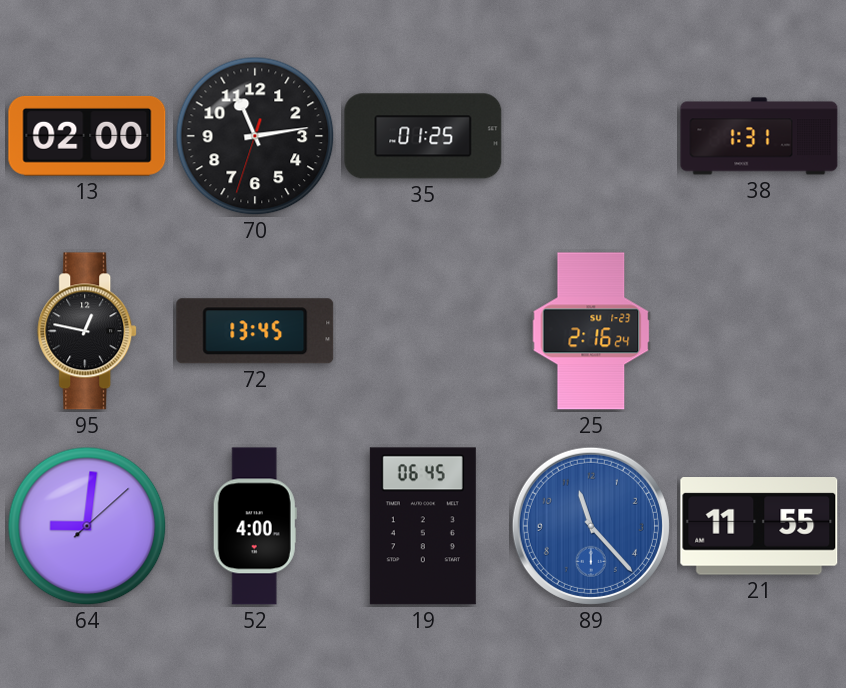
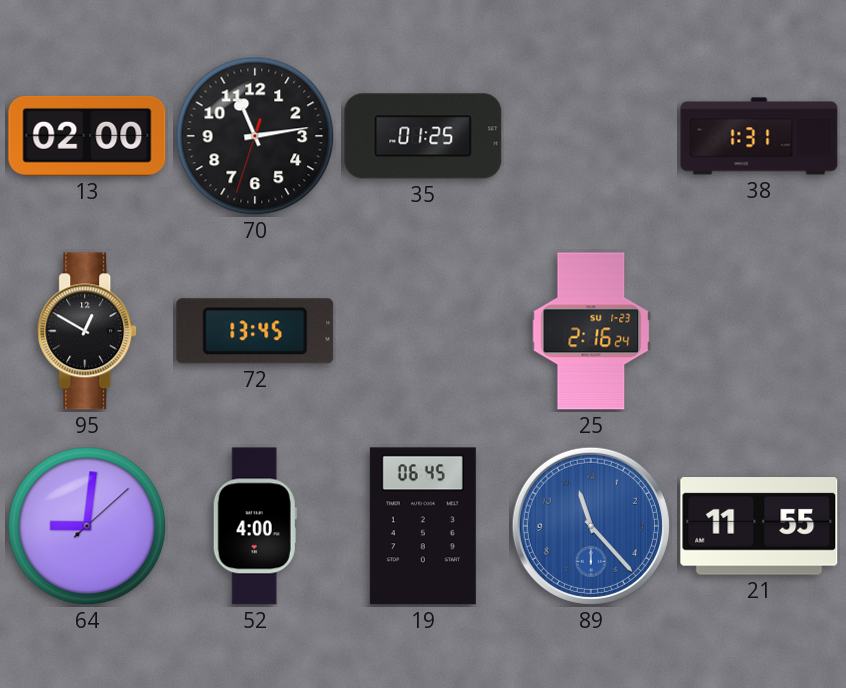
95: 12:47 -> 12:50 (88, 331)
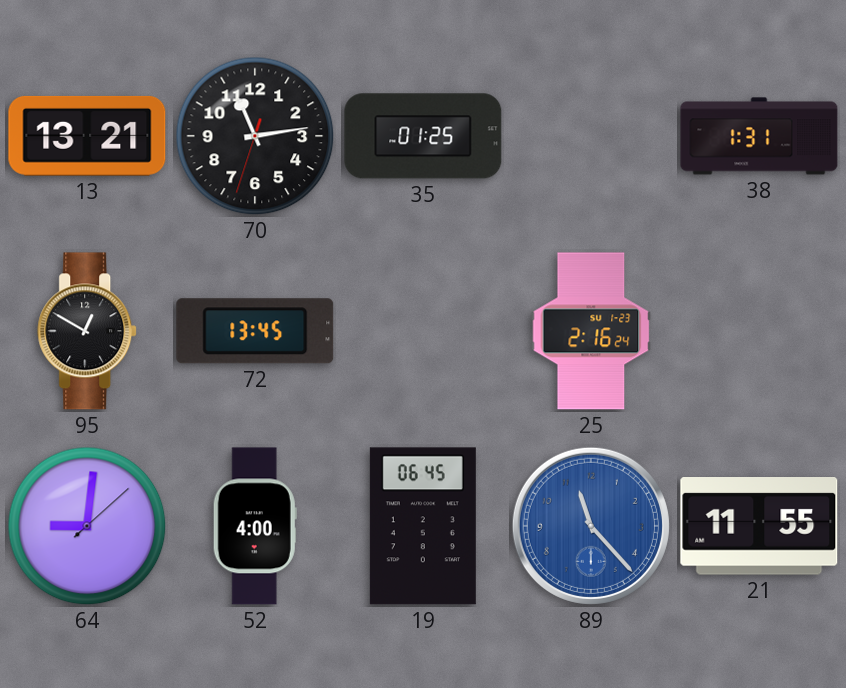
13: 02:00 -> 13:21 (87, 136)
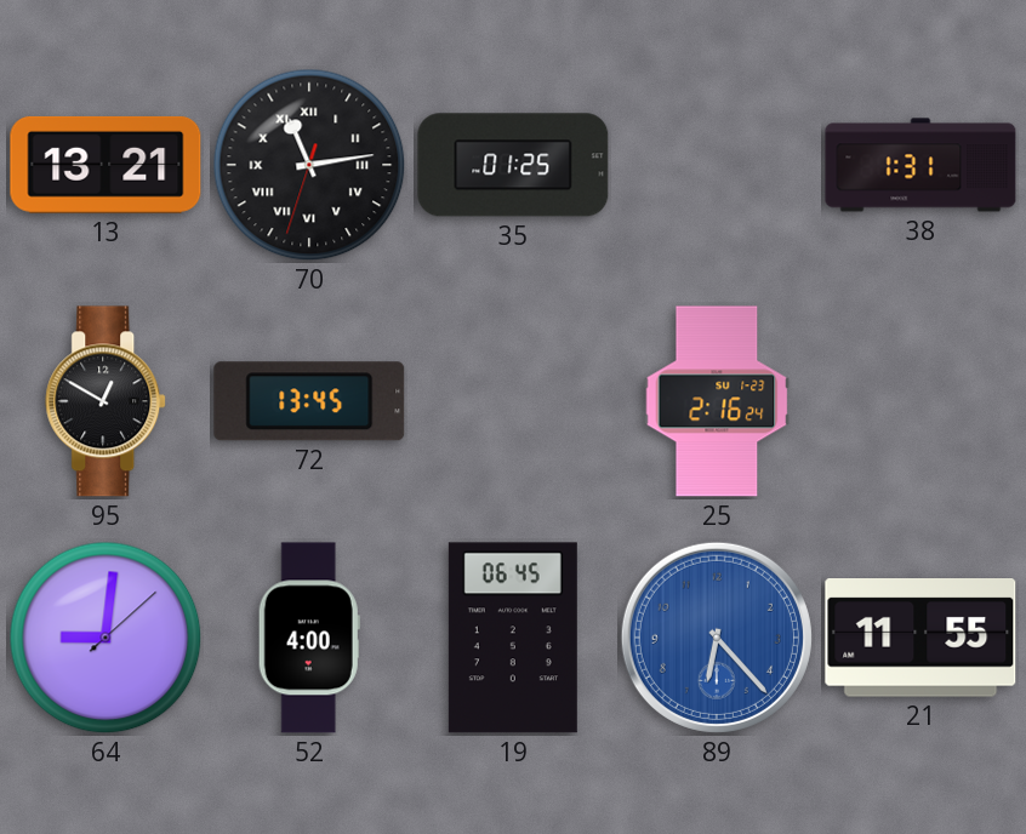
70 numerals: Arabic -> Roman (309, 165)
89: 11:23 -> 6:23 (717, 638)
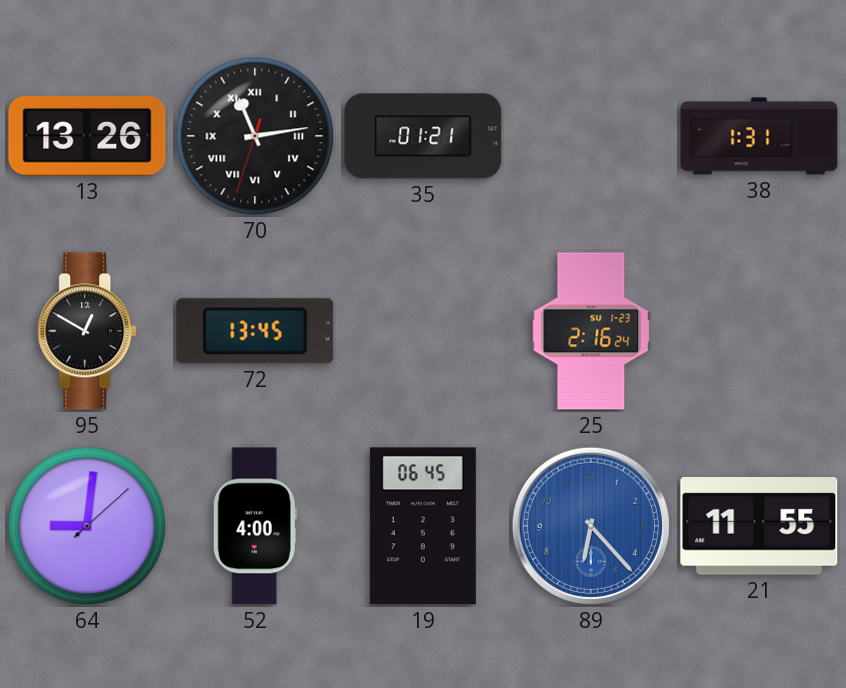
13: 13:21 -> 13:26 (87, 136)
35: 01:25 -> 01:21 (423, 136)
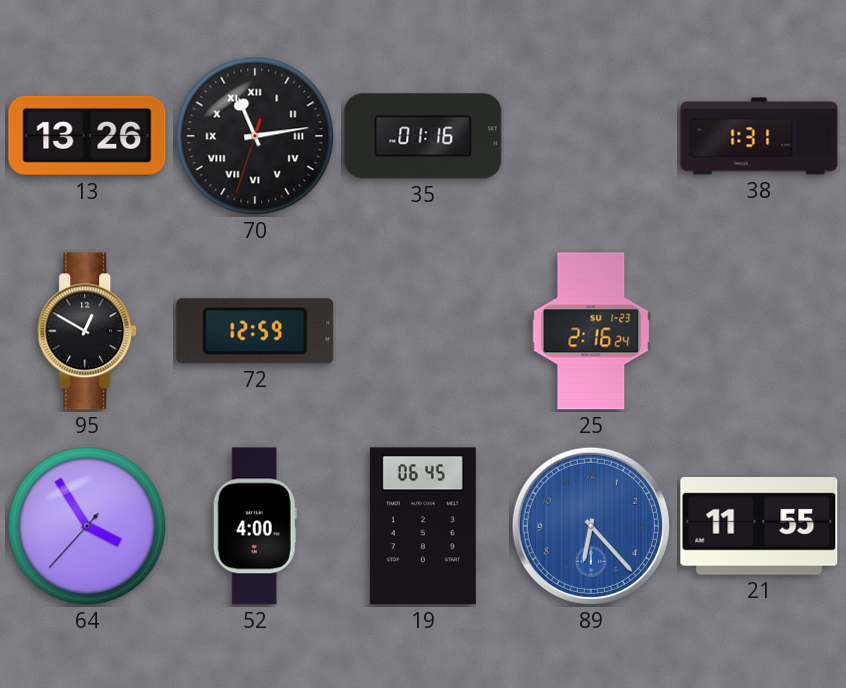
35: 01:21 -> 01:16 (423, 136)
72: 13:45 -> 12:59 (255, 331)
64: 9:01 -> 3:54 (87, 526)
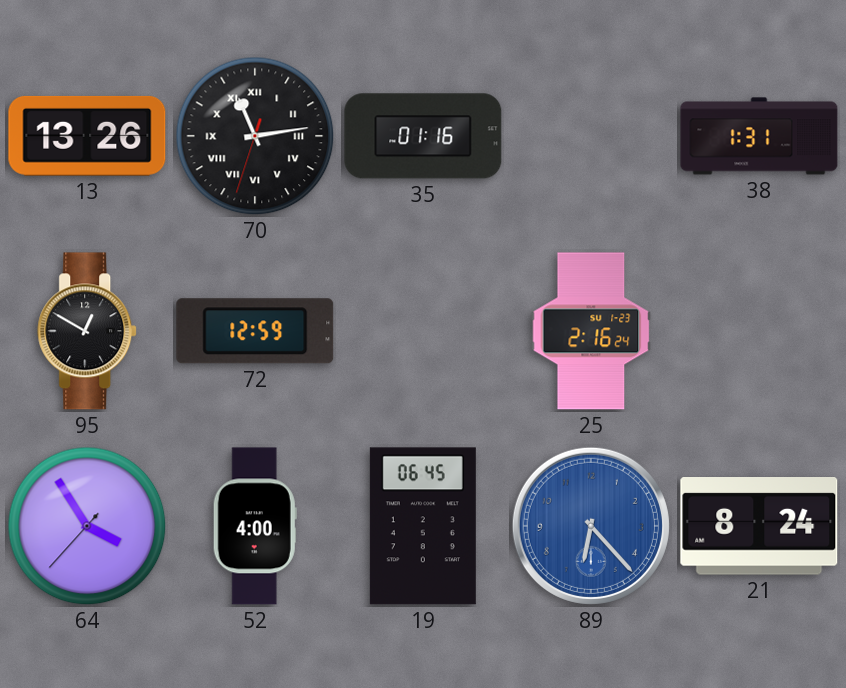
21: 11:55 -> 8:24 (759, 527)
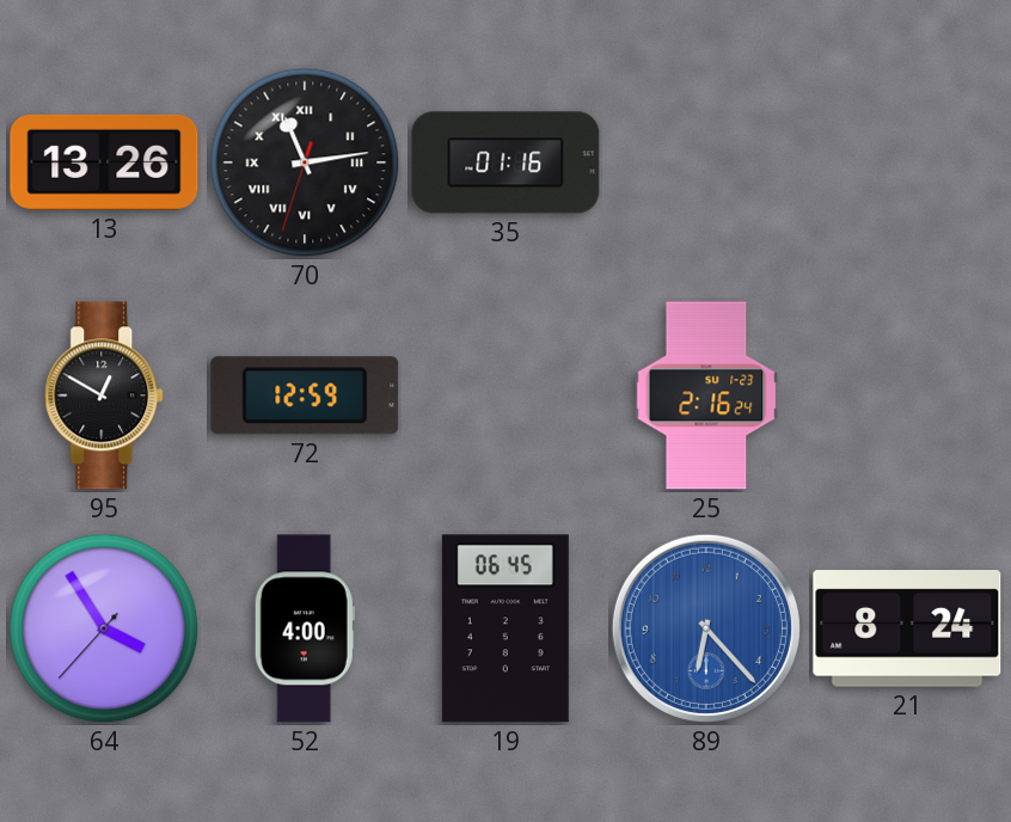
38: 1:31 -> none (759, 136)
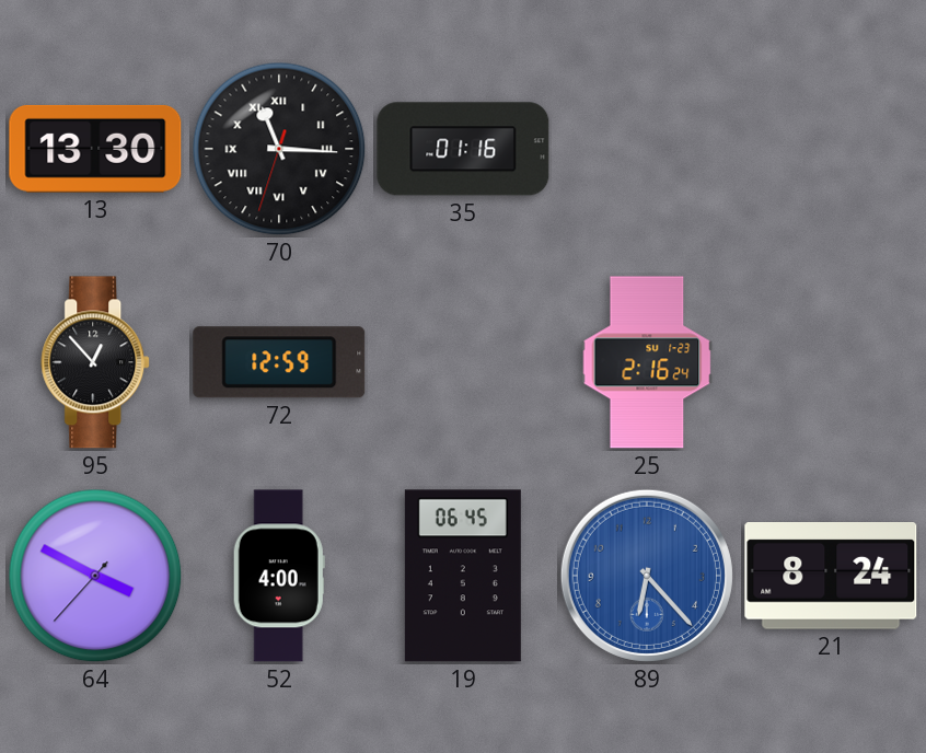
13: 13:26 -> 13:30 (95, 149)
70: 11:13 -> 11:15 (279, 149)
95: 12:50 -> 12:53 (96, 362)
64: 3:54 -> 3:49 (95, 576)
